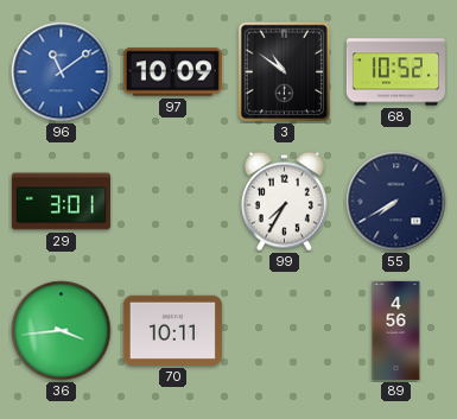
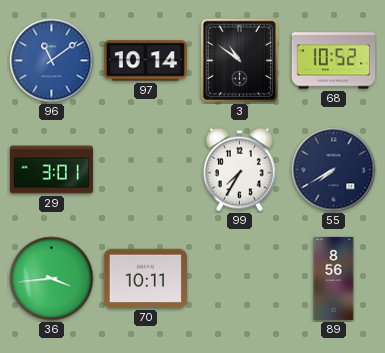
97: 10:09 -> 10:14 (145, 61)
89: 4:56 -> 8:56 (334, 278)
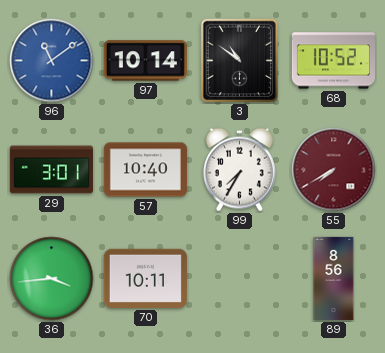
57: none -> 10:40 (145, 170)
55 dial: navy -> burgundy (334, 170)
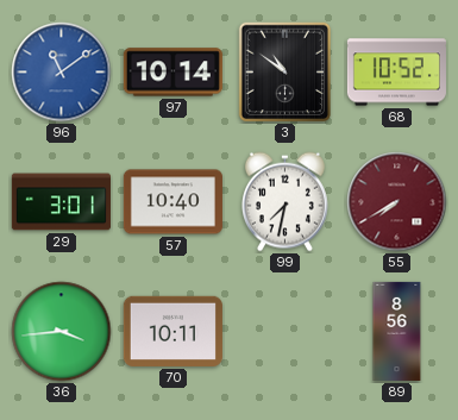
99: 7:35 -> 7:32 (284, 202)
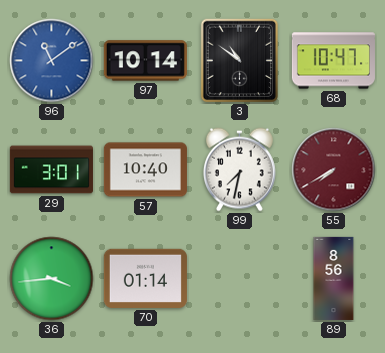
68: 10:52 -> 10:47 (333, 61)
70: 10:11 -> 01:14 (145, 278)
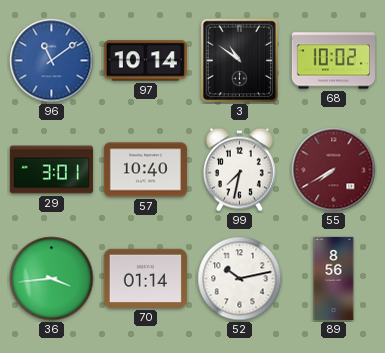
68: 10:47 -> 10:02 (333, 61)
52: none -> 10:13 (240, 279)
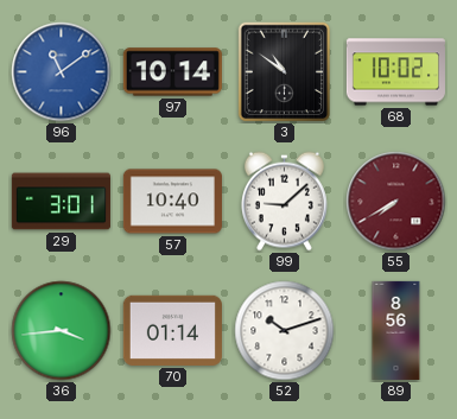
99: 7:32 -> 9:08 (284, 202)
52: 10:13 -> 10:12 (285, 331)
